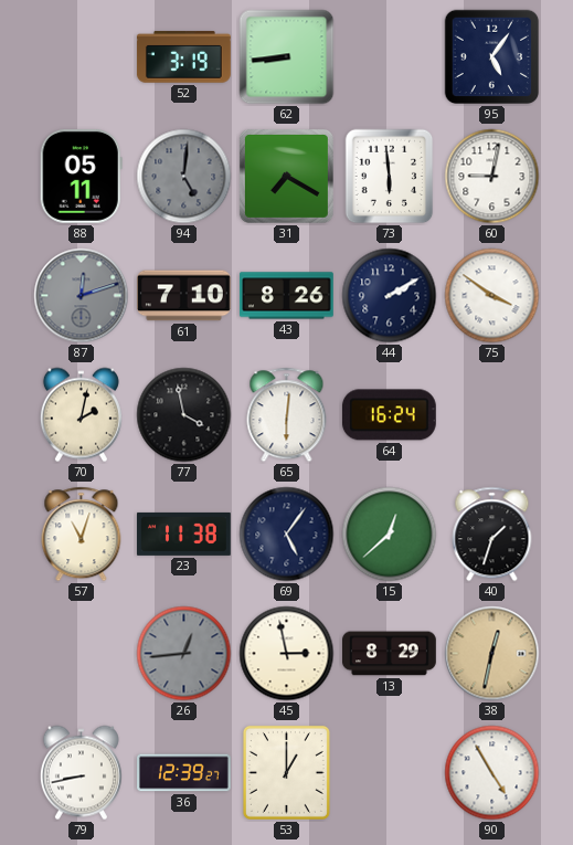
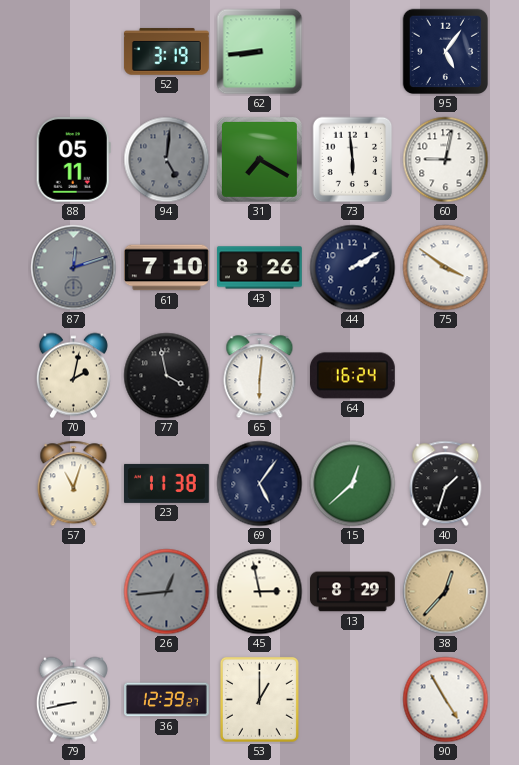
38: 12:32 -> 12:37 (446, 592)
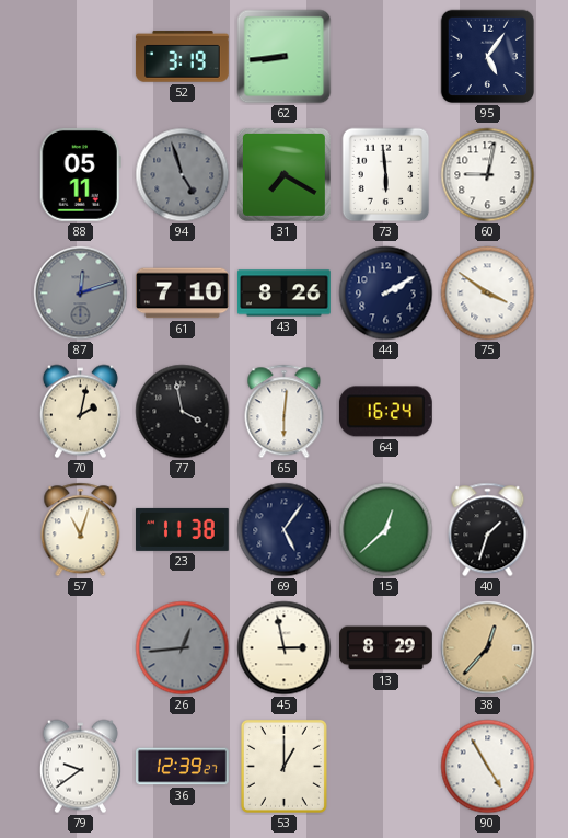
94: 5:01 -> 4:57 (183, 175)
79: 8:43 -> 9:39 (80, 767)
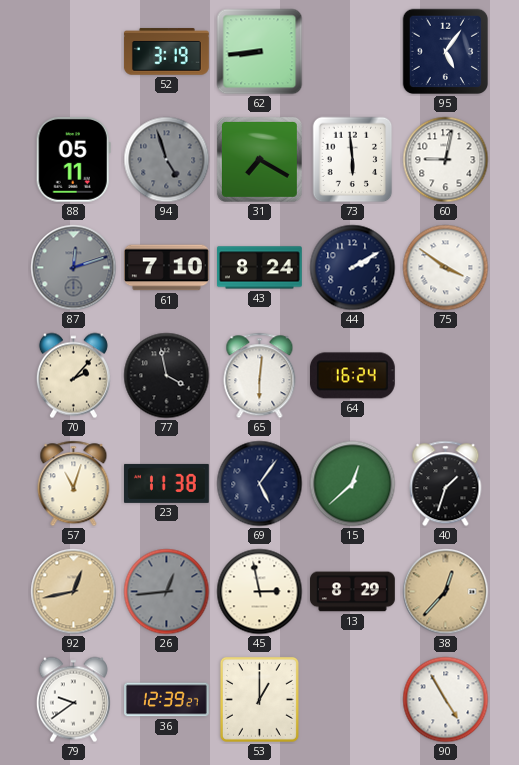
43: 8:26 -> 8:24 (260, 268)
70: 2:02 -> 2:07 (73, 376)
92: none -> 12:43 (74, 592)
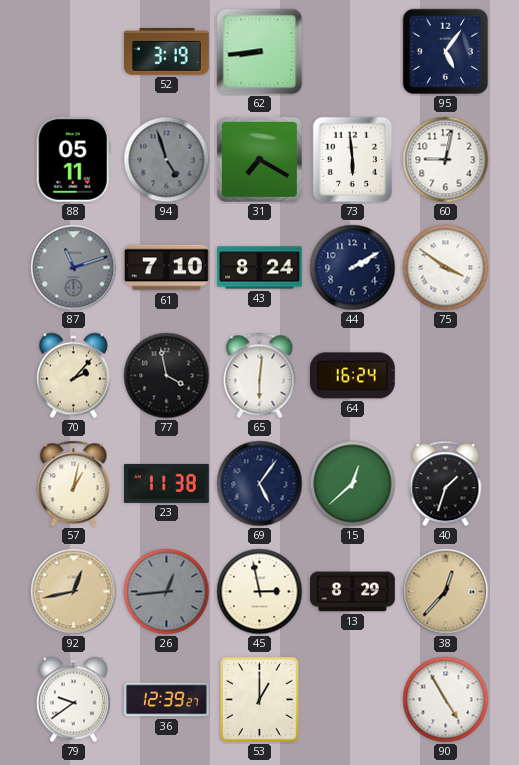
87: 12:12 -> 11:12 (74, 268)
57: 11:03 -> 1:02 (74, 484)
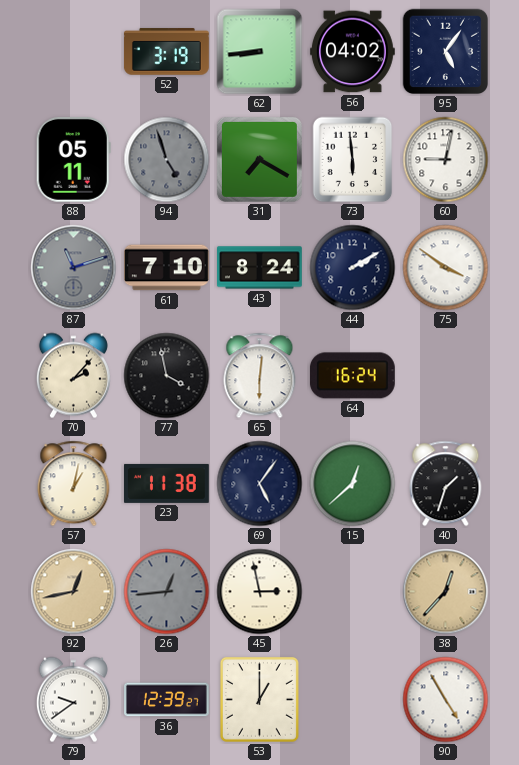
56: none -> 04:02 (353, 52)
13: 8:29 -> none (353, 592)
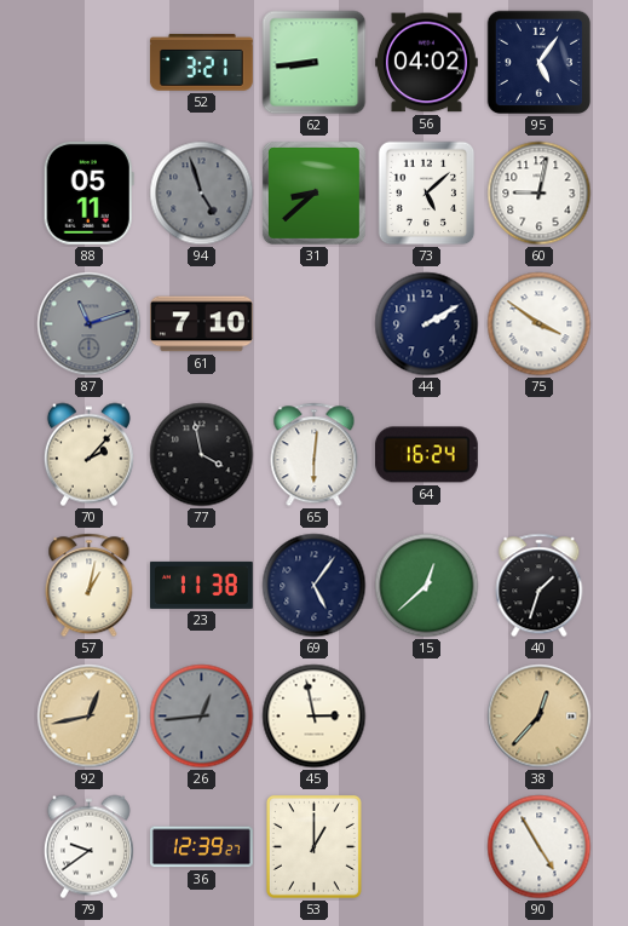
52: 3:19 -> 3:21 (201, 63)
31: 7:20 -> 8:38 (313, 192)
73: 5:59 -> 5:08 (427, 194)
43: 8:24 -> none (260, 268)
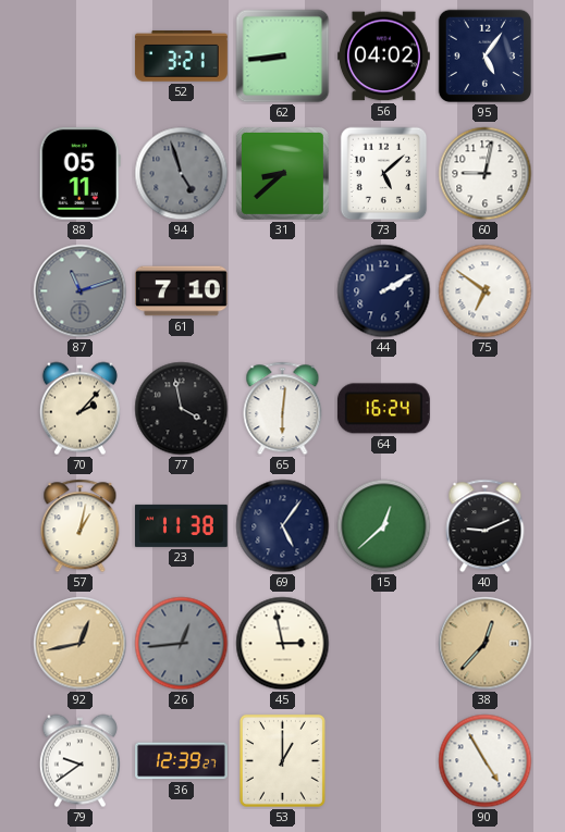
75: 3:51 -> 6:51 (486, 291)
40: 1:33 -> 9:11 (486, 526)
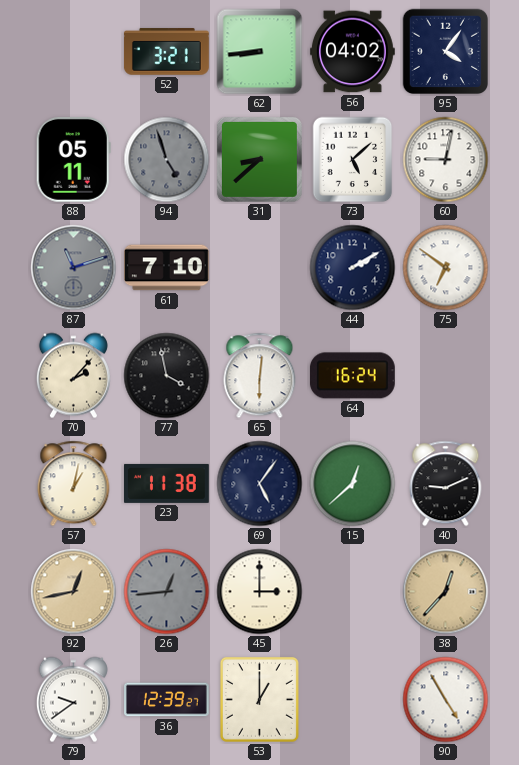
95: 5:06 -> 4:06 (446, 52)
45: 2:58 -> 3:00 (260, 592)
